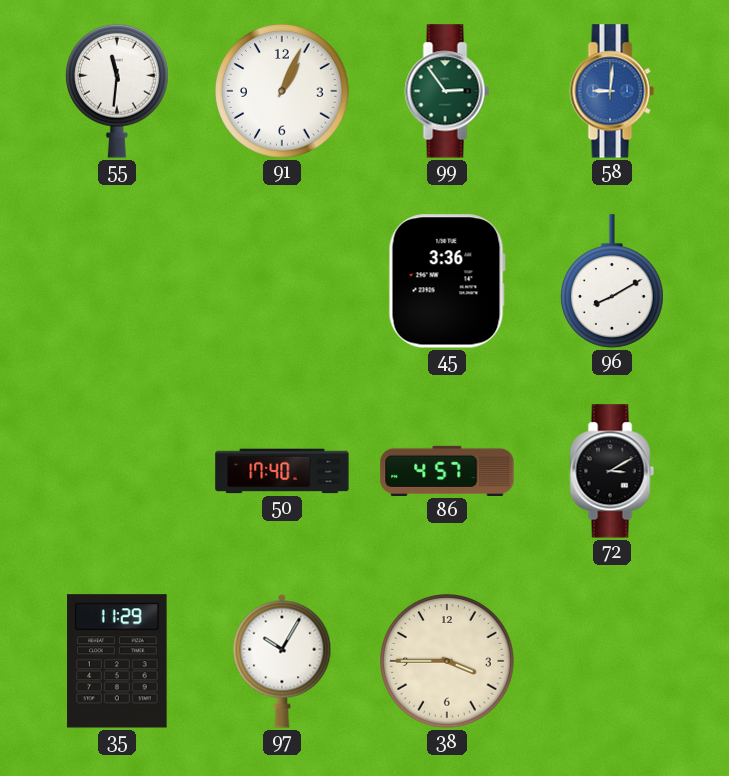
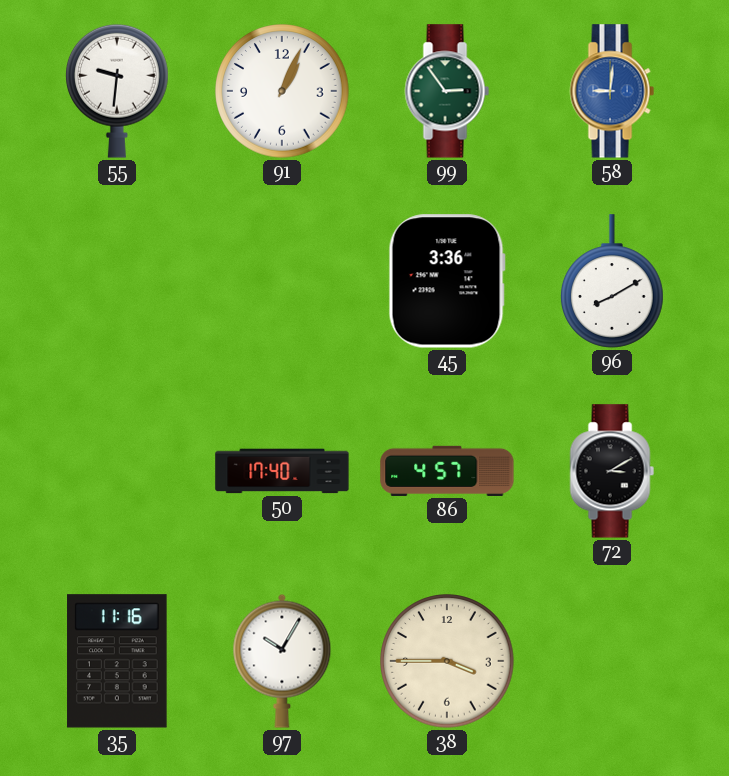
55: 11:31 -> 9:31 (118, 91)
35: 11:29 -> 11:16 (117, 661)
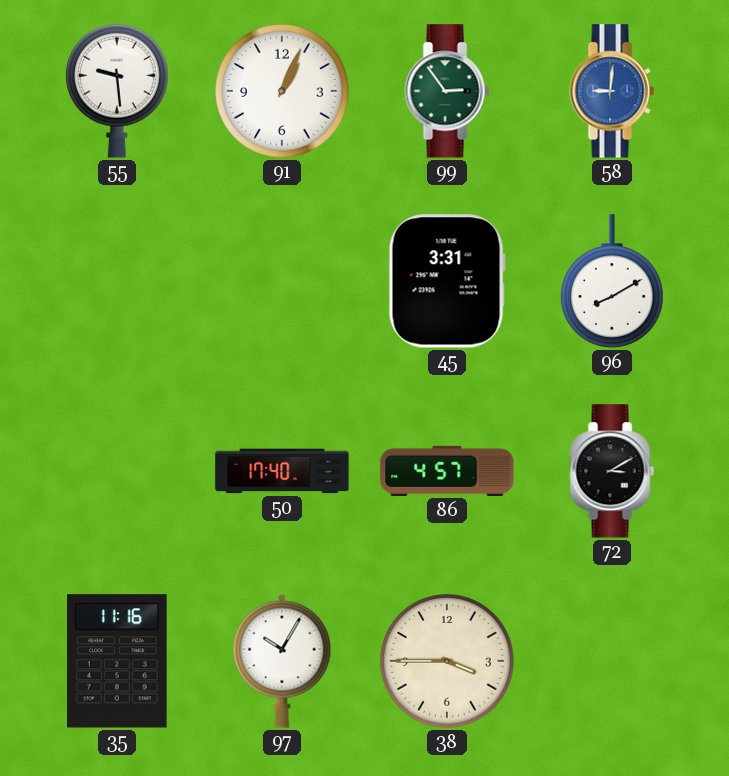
55: 9:31 -> 9:29 (118, 91)
45: 3:36 -> 3:31 (447, 281)
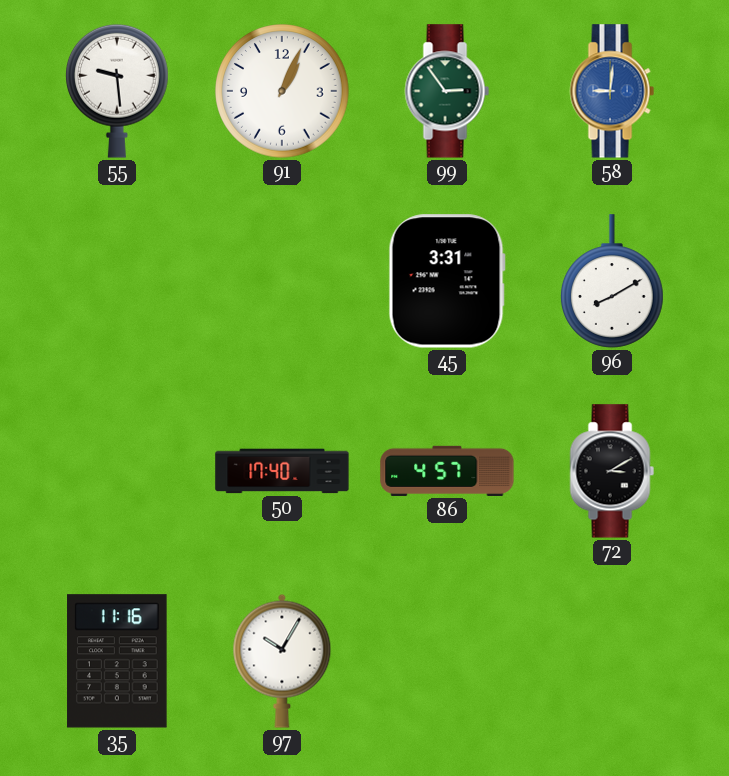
38: 3:45 -> none (447, 661)
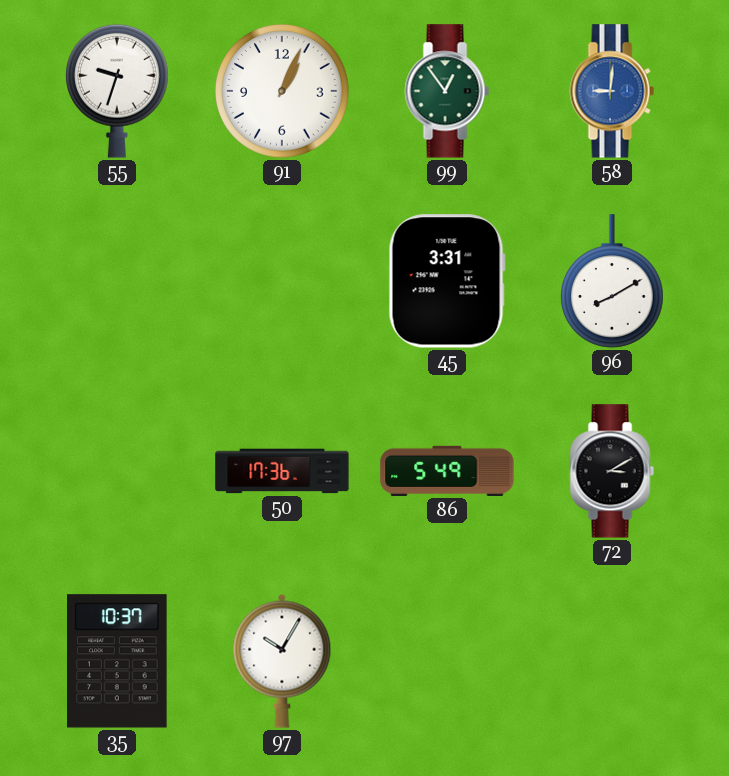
55: 9:29 -> 9:33 (118, 91)
99: 2:54 -> 12:54 (447, 91)
50: 17:40 -> 17:36 (282, 471)
86: 4:57 -> 5:49 (447, 471)
35: 11:16 -> 10:37 (117, 661)
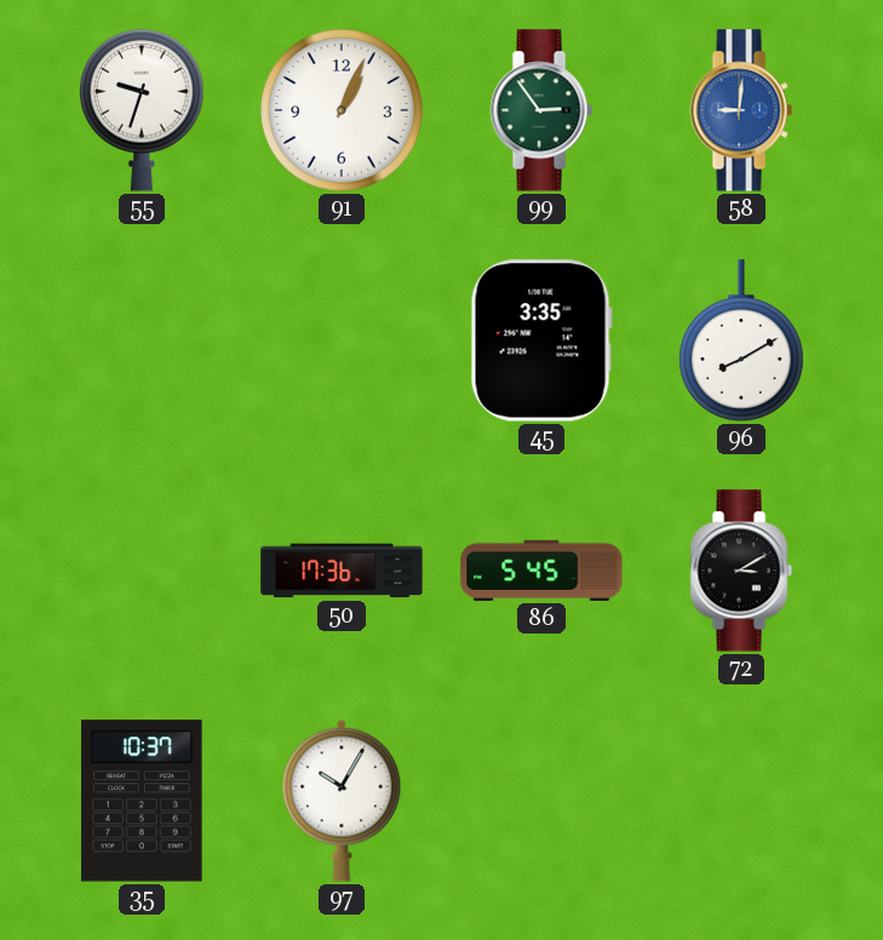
99: 12:54 -> 2:54 (541, 110)
45: 3:31 -> 3:35 (541, 340)
86: 5:49 -> 5:45 (541, 571)
